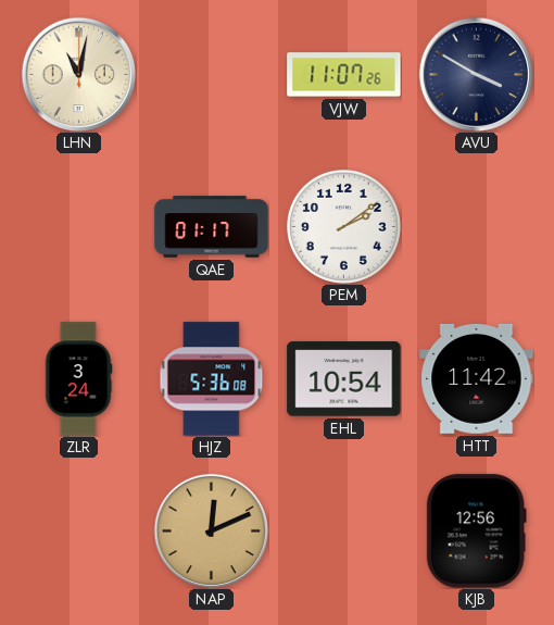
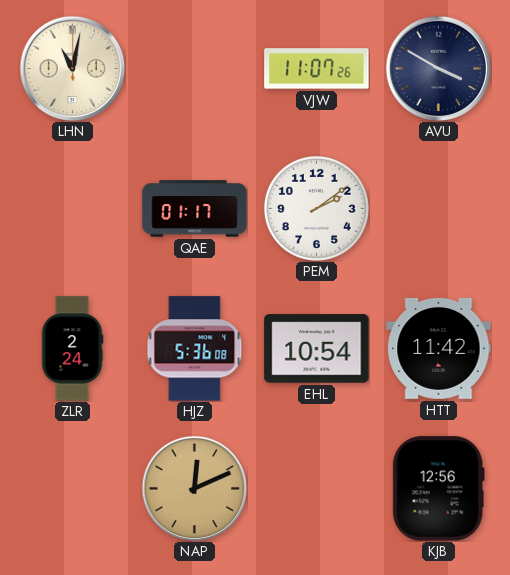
ZLR: 3:24 -> 2:24 (72, 349)
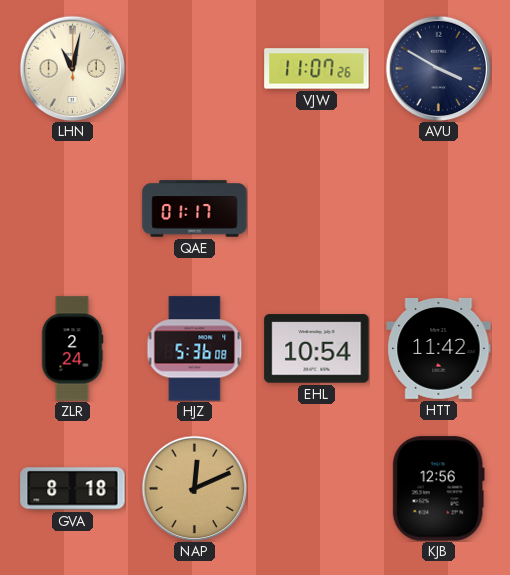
PEM: 2:09 -> none (316, 208)
GVA: none -> 8:18 (73, 489)
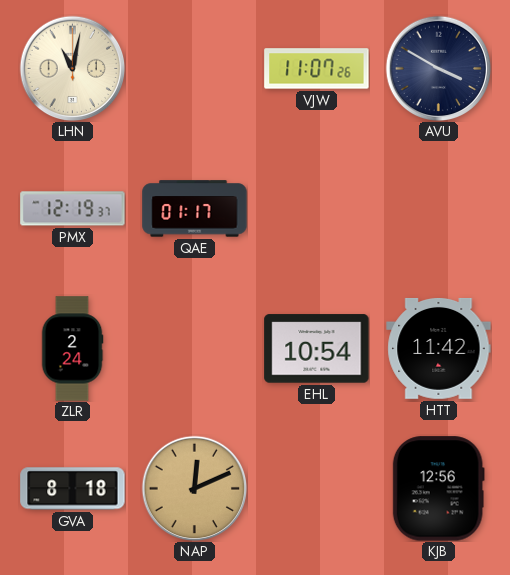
PMX: none -> 12:19 (73, 209)
HJZ: 5:36 -> none (195, 349)
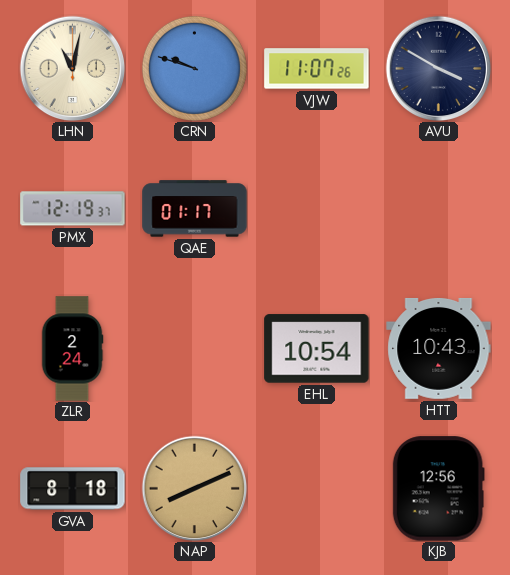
CRN: none -> 9:48 (194, 68)
HTT: 11:42 -> 10:43 (439, 348)
NAP: 12:11 -> 8:11 (194, 488)
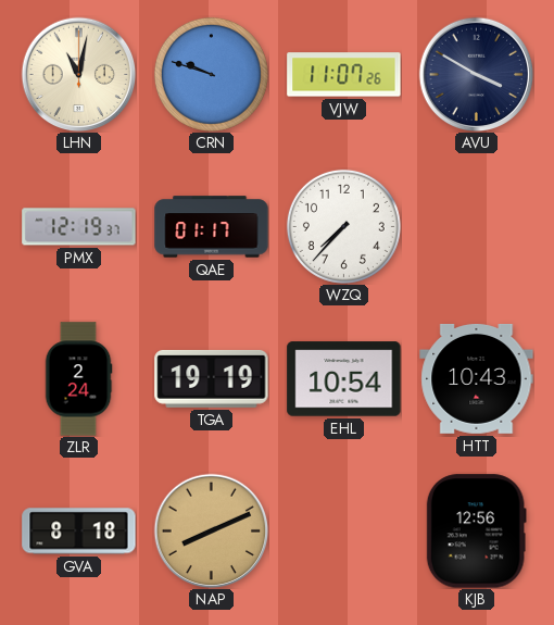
WZQ: none -> 7:37 (343, 226)
TGA: none -> 19:19 (212, 378)
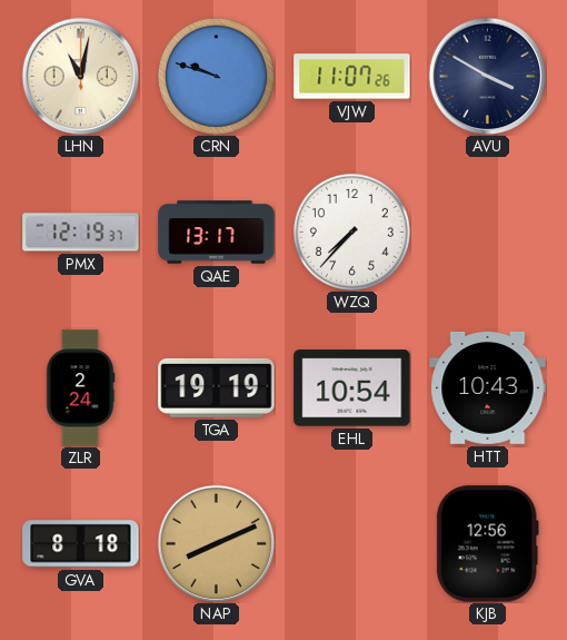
QAE: 01:17 -> 13:17 (217, 233)
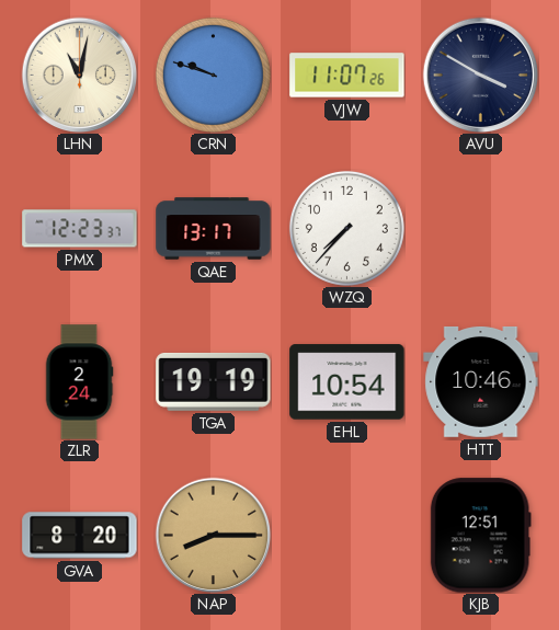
PMX: 12:19 -> 12:23 (80, 229)
HTT: 10:43 -> 10:46 (481, 381)
GVA: 8:18 -> 8:20 (80, 536)
NAP: 8:11 -> 8:15 (213, 535)
KJB: 12:56 -> 12:51 (480, 536)
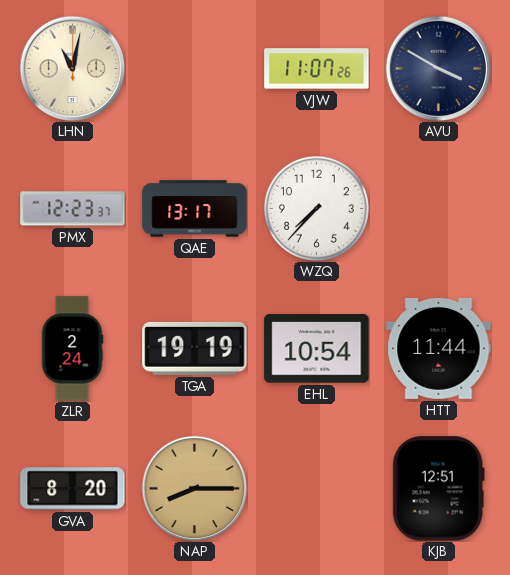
CRN: 9:48 -> none (213, 75)
HTT: 10:46 -> 11:44 (439, 348)
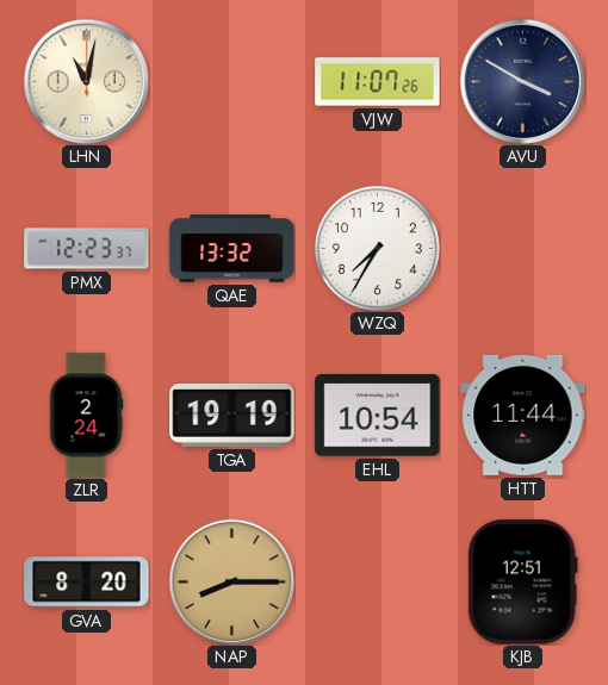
QAE: 13:17 -> 13:32 (232, 249)
WZQ: 7:37 -> 7:35 (377, 248)
